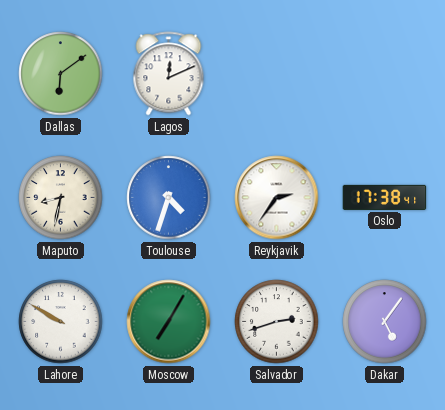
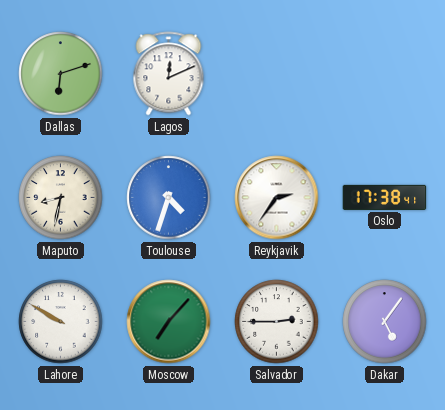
Dallas: 6:09 -> 6:12 (61, 74)
Moscow: 7:05 -> 7:07 (169, 322)
Salvador: 2:42 -> 2:45 (277, 322)
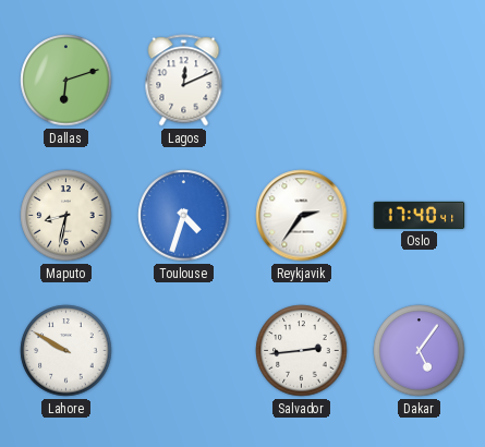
Oslo: 17:38 -> 17:40 (420, 215)
Moscow: 7:07 -> none (169, 322)
Salvador: 2:45 -> 2:44 (302, 351)
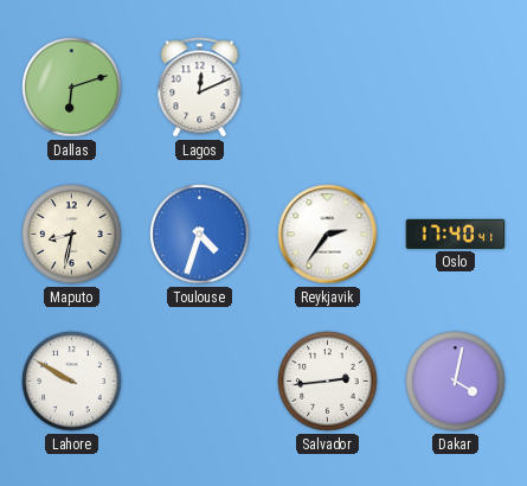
Dakar: 5:06 -> 4:02 (456, 382)
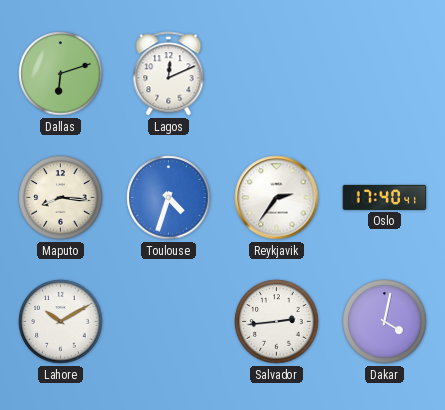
Maputo: 8:32 -> 8:16 (61, 198)
Lahore: 9:50 -> 10:10 (61, 322)
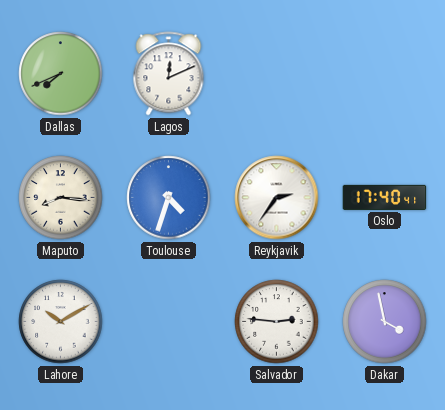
Dallas: 6:12 -> 7:41 (61, 74)
Salvador: 2:44 -> 2:46 (277, 322)
Dakar: 4:02 -> 3:58 (385, 322)
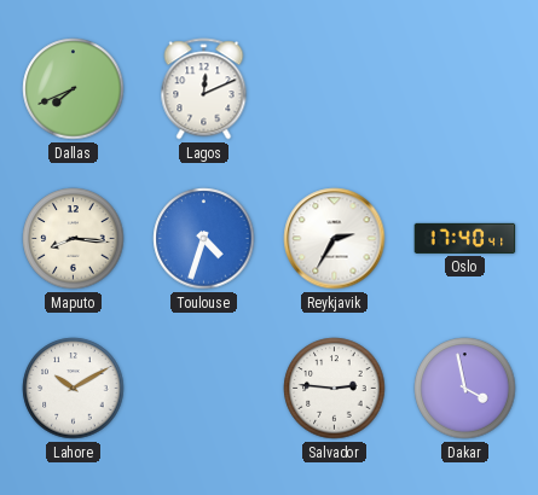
Reykjavik: 2:36 -> 2:35 (335, 239)
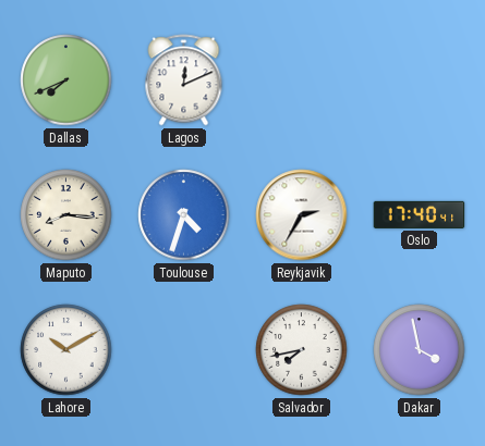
Salvador: 2:46 -> 7:43 (302, 350)
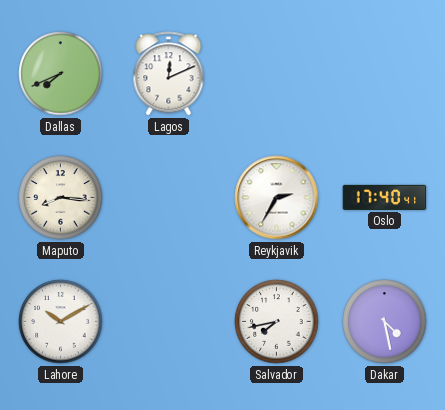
Toulouse: 4:33 -> none (184, 215)
Dakar: 3:58 -> 4:28 (385, 322)
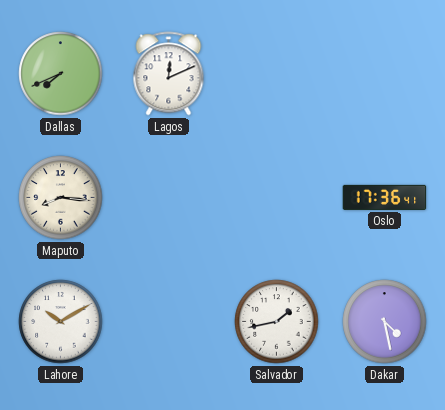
Reykjavik: 2:35 -> none (277, 198)
Oslo: 17:40 -> 17:36 (385, 197)
Salvador: 7:43 -> 1:43 (277, 322)
